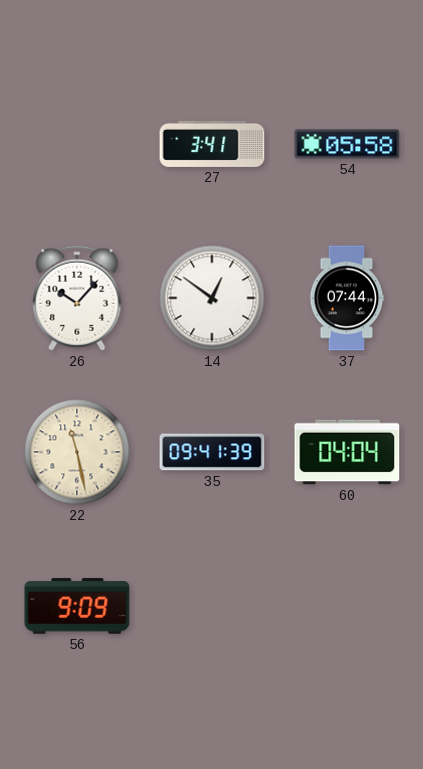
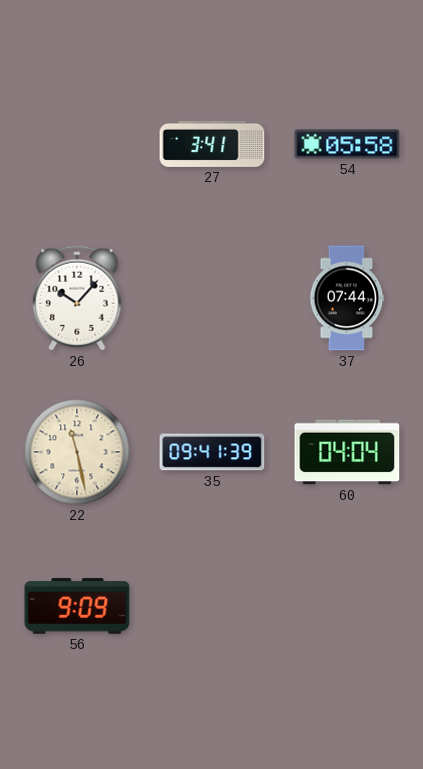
14: 12:51 -> none (212, 298)
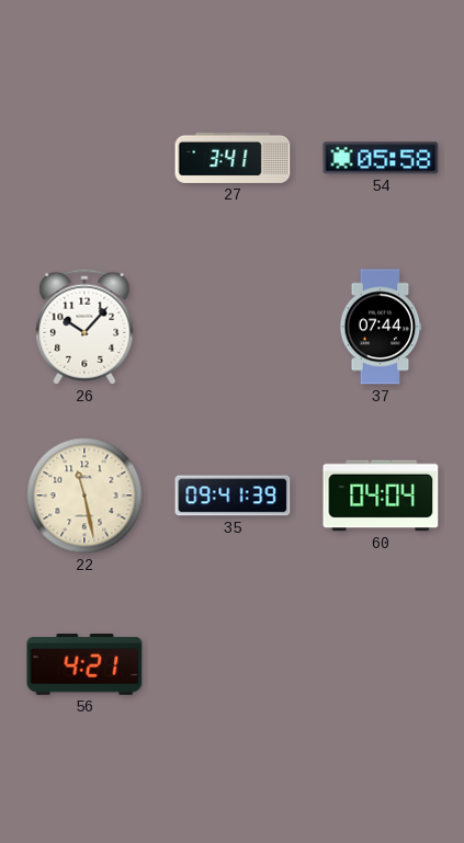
56: 9:09 -> 4:21 (84, 664)
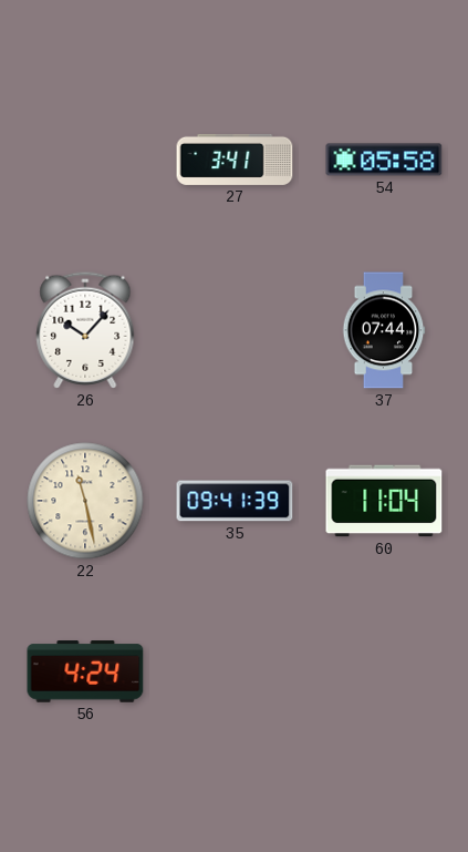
60: 04:04 -> 11:04 (384, 501)
56: 4:21 -> 4:24 (85, 671)
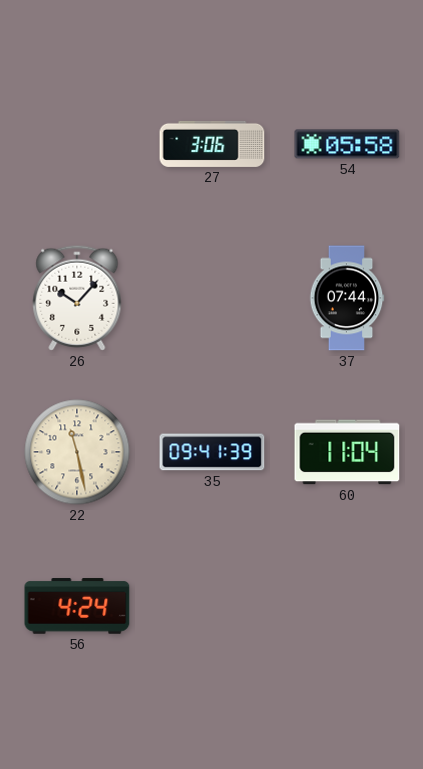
27: 3:41 -> 3:06 (212, 144)
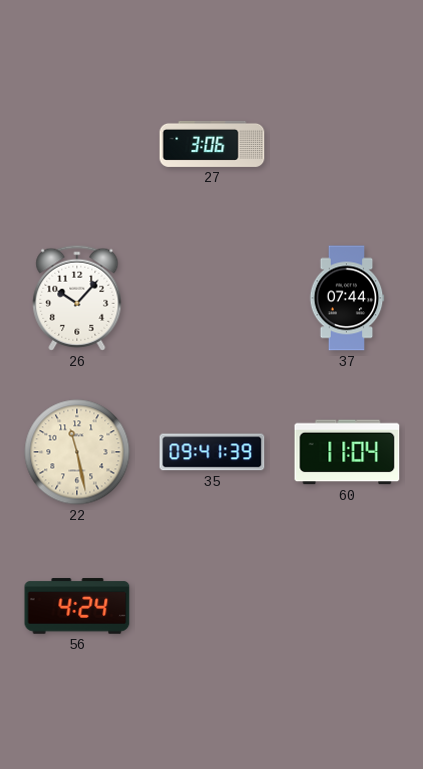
54: 05:58 -> none (347, 144)
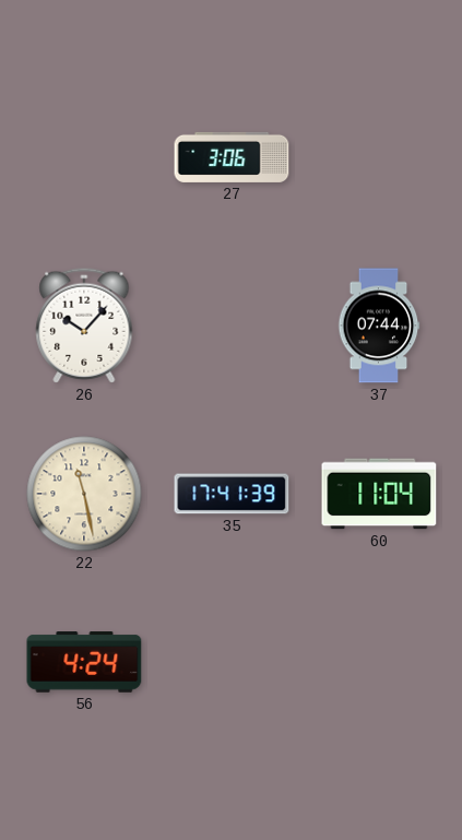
35: 09:41 -> 17:41 (232, 494)
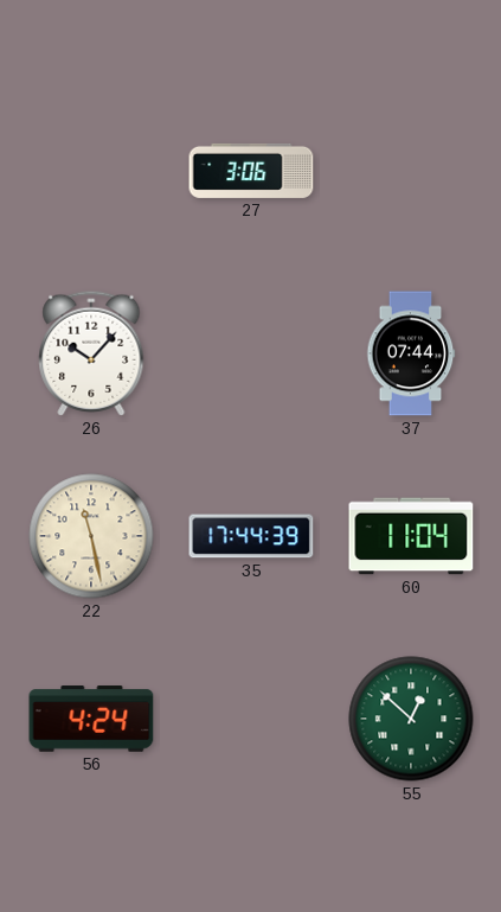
35: 17:41 -> 17:44 (251, 536)
55: none -> 12:52 (411, 719)
